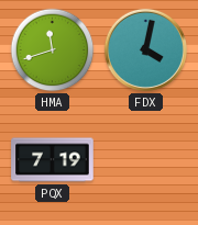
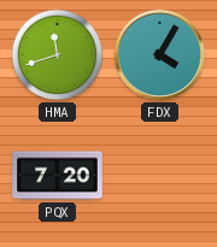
FDX: 4:02 -> 4:05 (159, 54)
PQX: 7:19 -> 7:20 (58, 176)
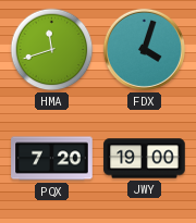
FDX: 4:05 -> 4:03 (144, 49)
JWY: none -> 19:00 (145, 159)
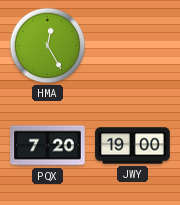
HMA: 11:42 -> 12:25 (48, 46)
FDX: 4:03 -> none (144, 49)
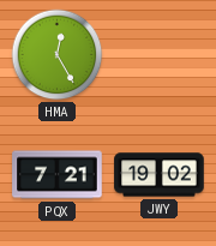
PQX: 7:20 -> 7:21 (58, 175)
JWY: 19:00 -> 19:02 (160, 175)
